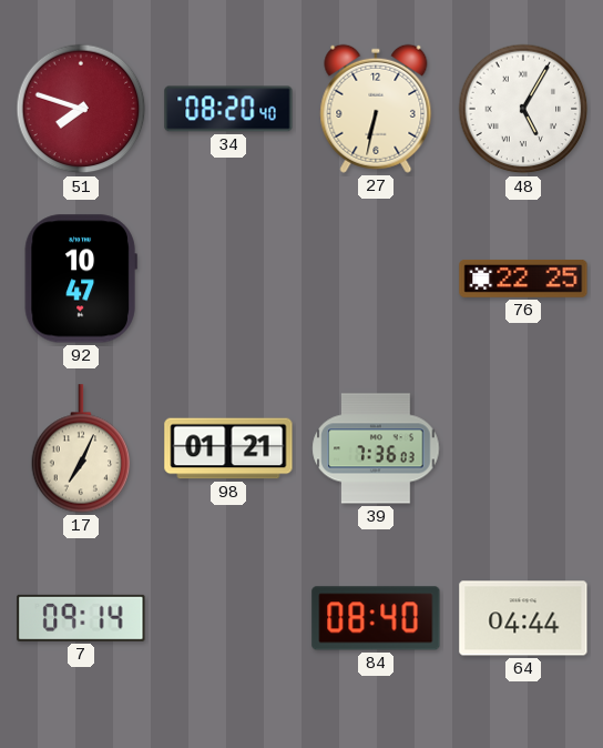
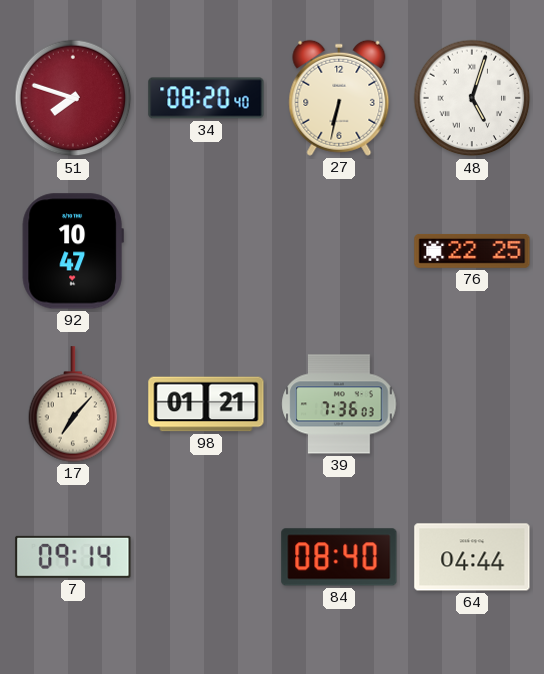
48: 5:05 -> 5:03 (472, 98)
17: 7:04 -> 7:07 (73, 404)
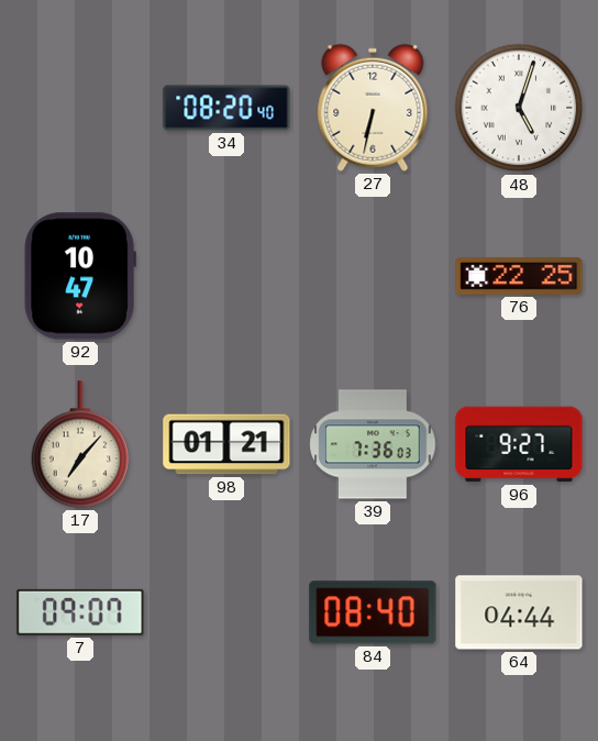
51: 7:48 -> none (73, 98)
96: none -> 9:27 (519, 444)
7: 09:14 -> 09:07 (80, 612)
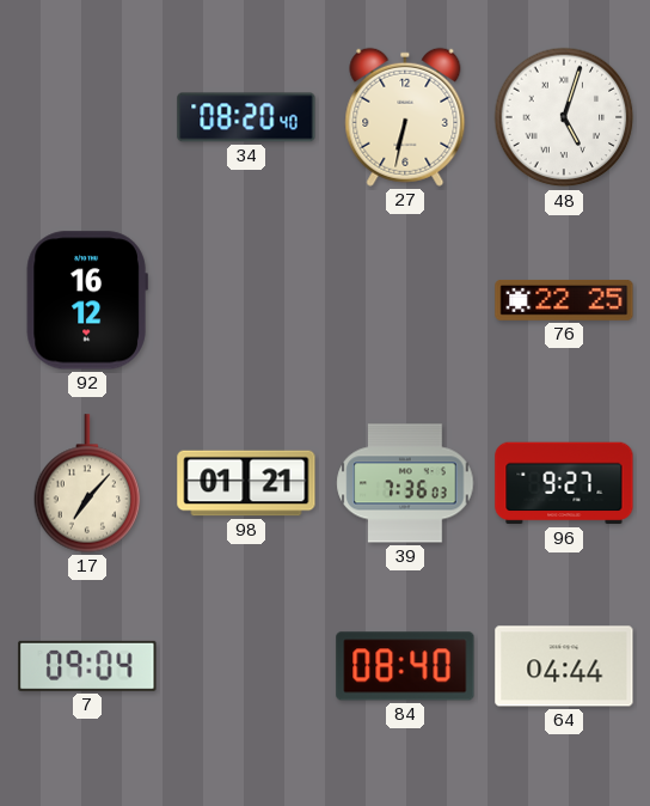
92: 10:47 -> 16:12 (87, 300)
7: 09:07 -> 09:04 (87, 666)
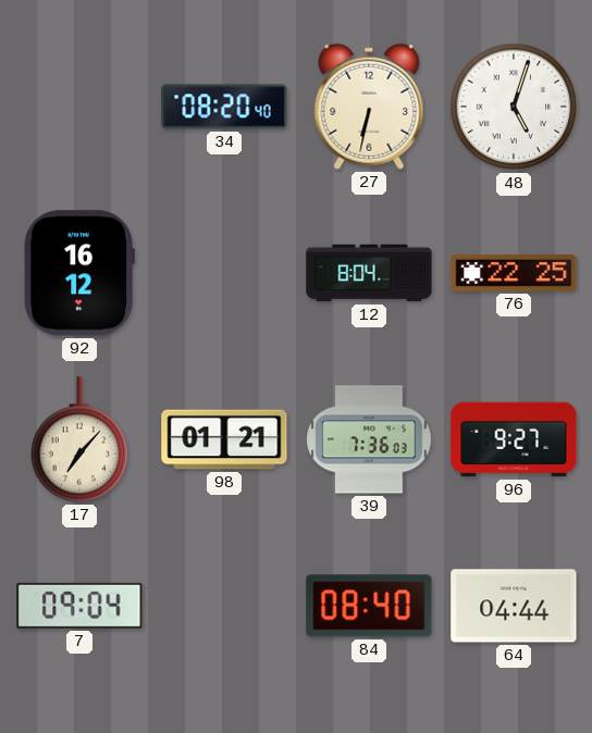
12: none -> 8:04 (369, 273)
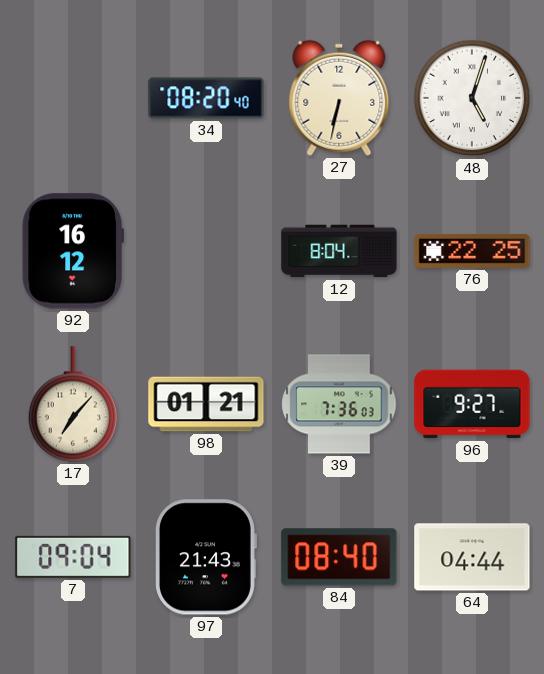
97: none -> 21:43 (206, 557)
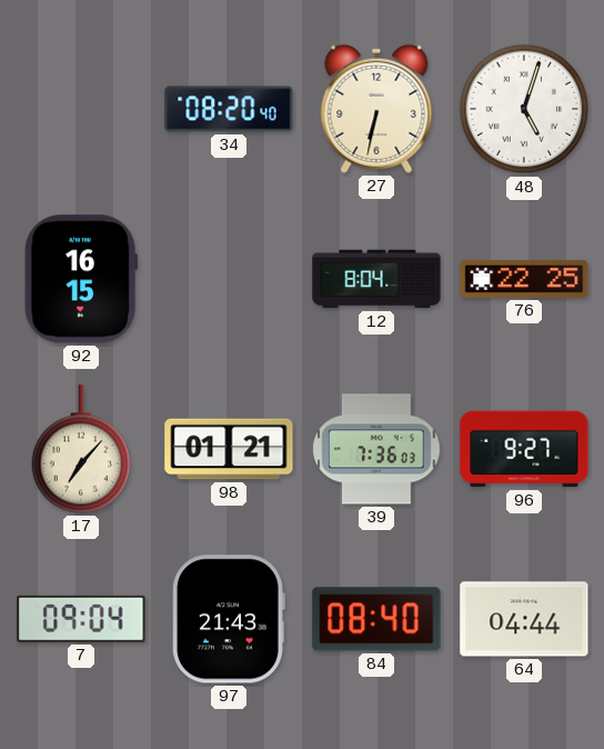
92: 16:12 -> 16:15 (81, 279)
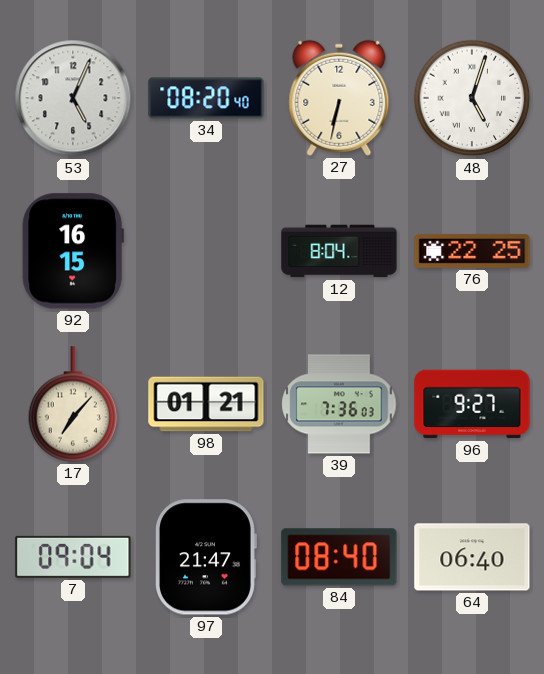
53: none -> 5:04 (73, 98)
97: 21:43 -> 21:47 (206, 557)
64: 04:44 -> 06:40 (472, 557)
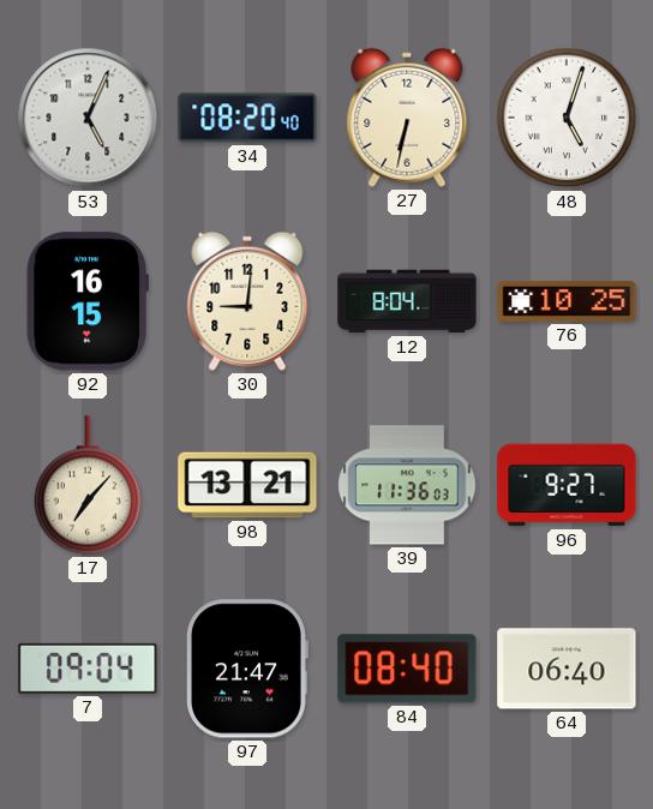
30: none -> 9:01 (247, 301)
76: 22:25 -> 10:25 (567, 301)
98: 01:21 -> 13:21 (247, 485)
39: 7:36 -> 11:36 (407, 485)
